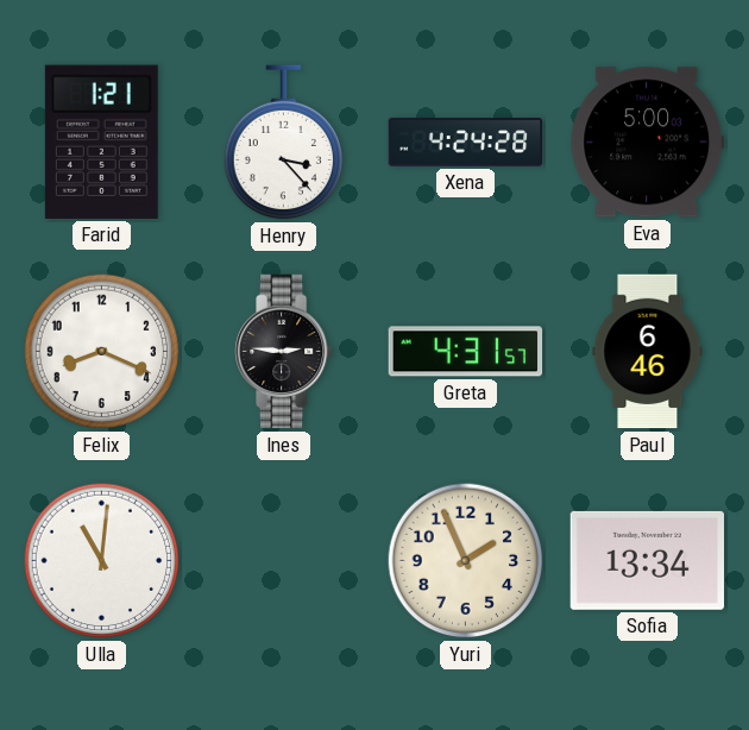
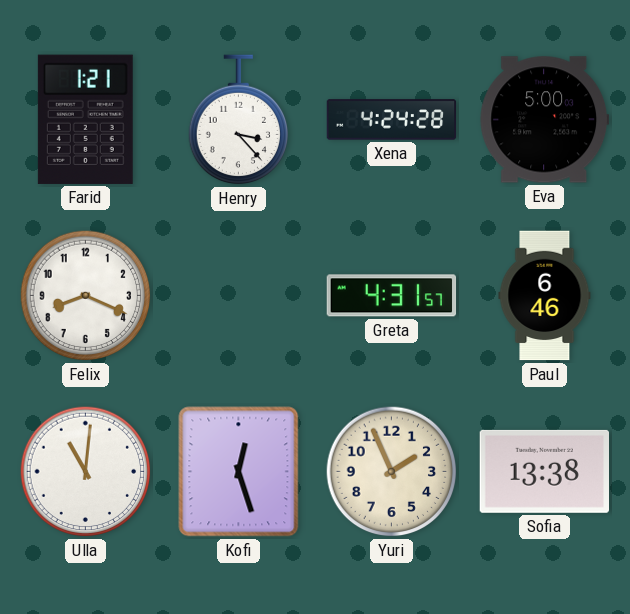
Ines: 2:46 -> none (284, 352)
Kofi: none -> 12:27 (239, 472)
Sofia: 13:34 -> 13:38 (544, 471)
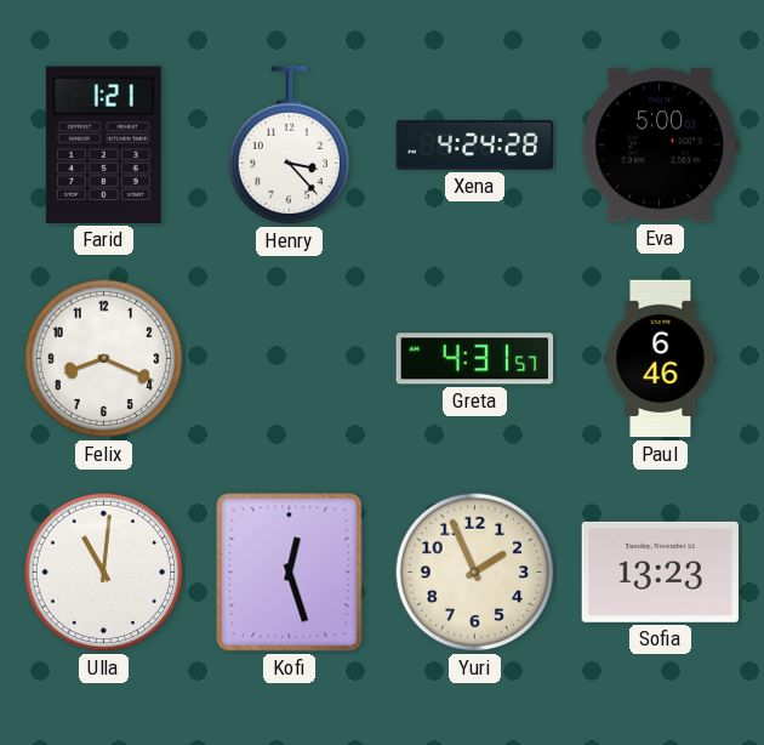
Sofia: 13:38 -> 13:23 (660, 571)
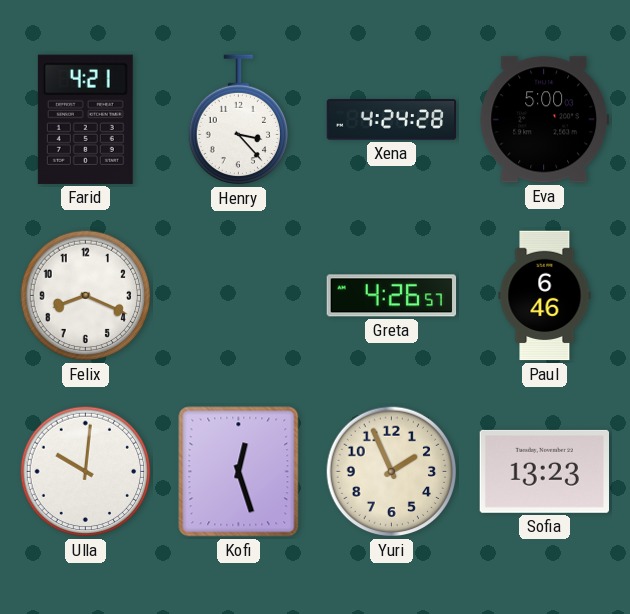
Farid: 1:21 -> 4:21 (85, 119)
Greta: 4:31 -> 4:26 (392, 296)
Ulla: 11:01 -> 10:01 (86, 472)
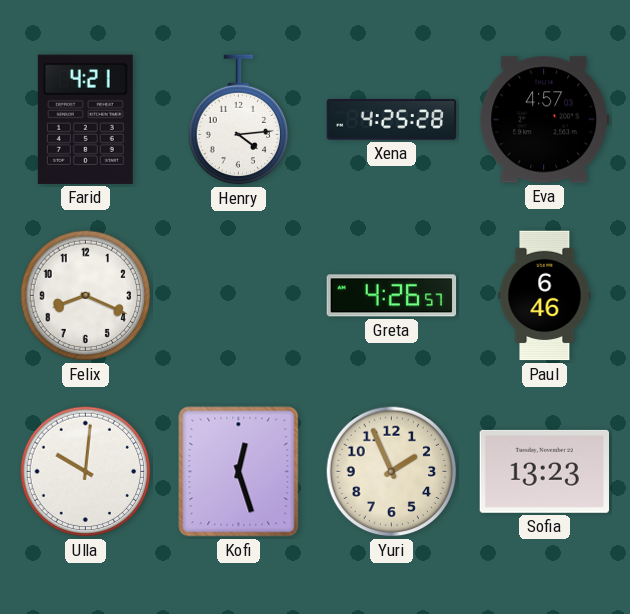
Henry: 3:23 -> 4:14 (238, 120)
Xena: 4:24 -> 4:25 (392, 120)
Eva: 5:00 -> 4:57 (545, 120)
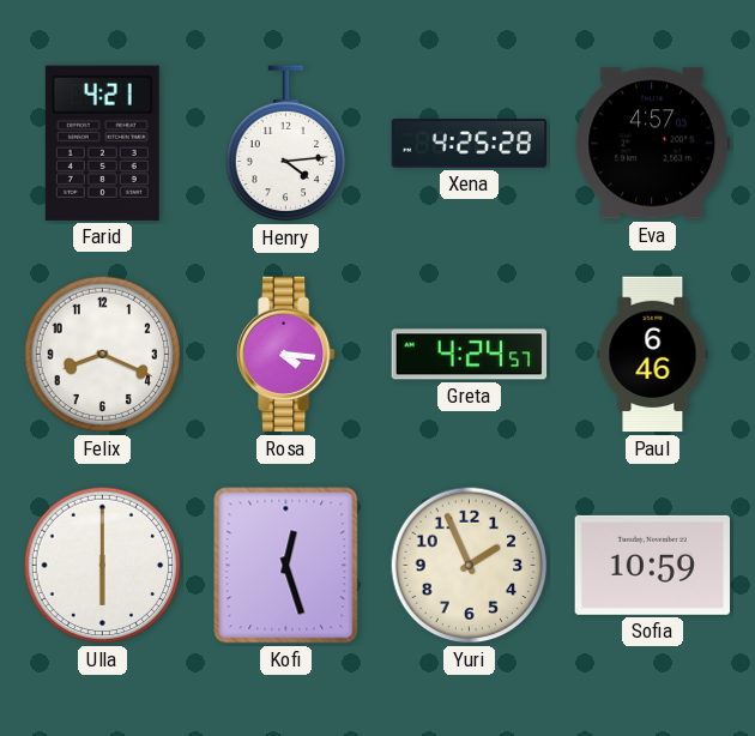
Rosa: none -> 4:16 (286, 355)
Greta: 4:26 -> 4:24 (470, 355)
Ulla: 10:01 -> 6:00 (103, 566)
Sofia: 13:23 -> 10:59 (652, 565)
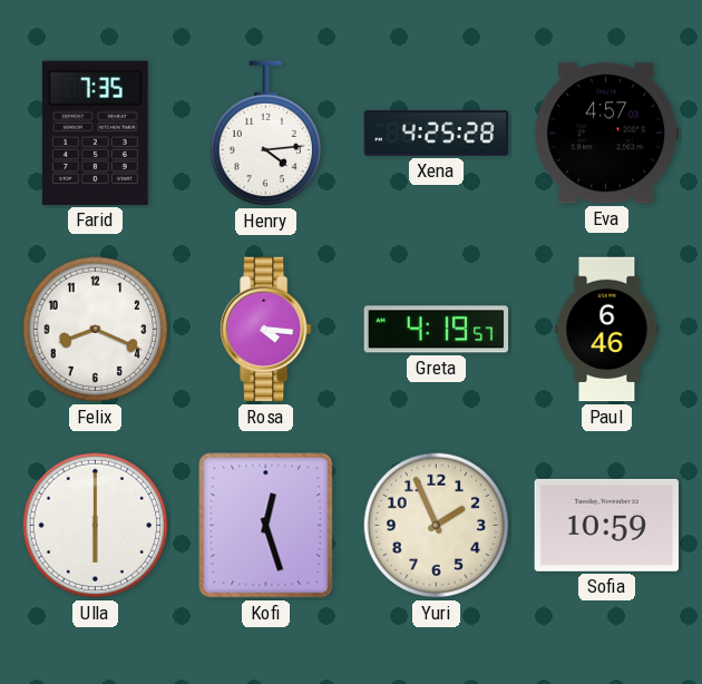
Farid: 4:21 -> 7:35 (95, 133)
Greta: 4:24 -> 4:19 (437, 330)
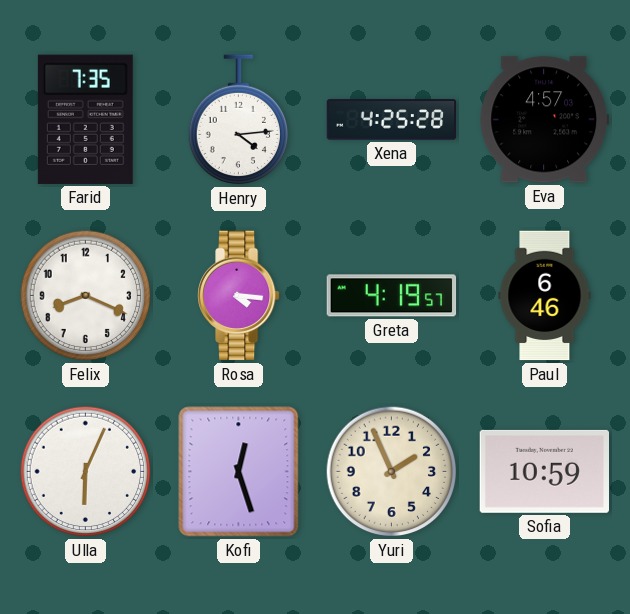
Ulla: 6:00 -> 6:04 (86, 472)
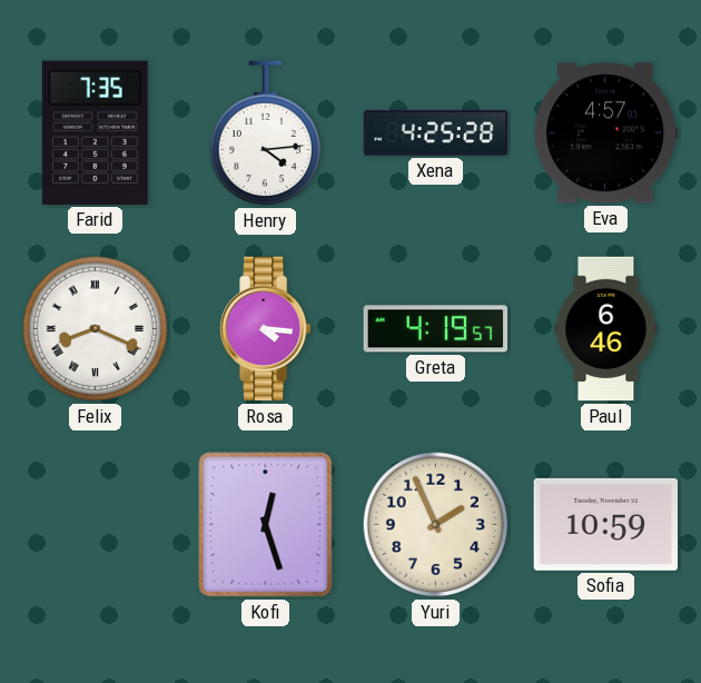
Felix numerals: Arabic -> Roman (96, 329)
Ulla: 6:04 -> none (86, 472)
